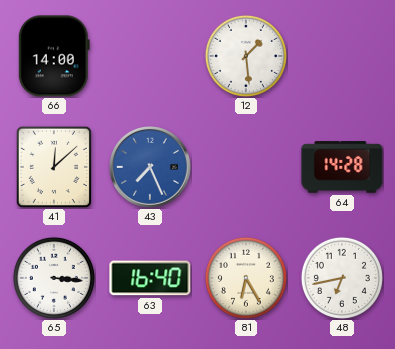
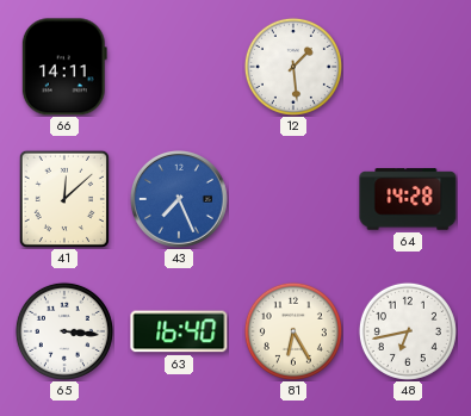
66: 14:00 -> 14:11 (64, 67)
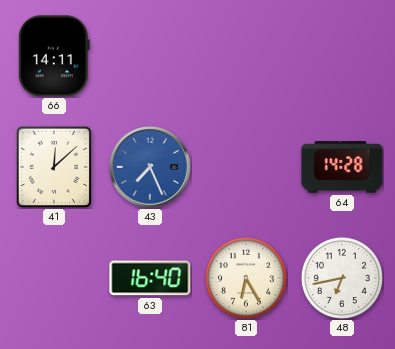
12: 1:29 -> none (293, 67)
65: 3:16 -> none (64, 331)
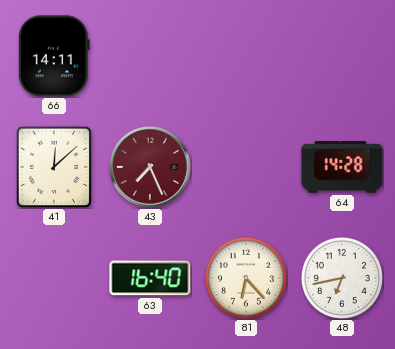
43 dial: blue -> burgundy (151, 168)
81: 6:25 -> 6:23 (246, 278)
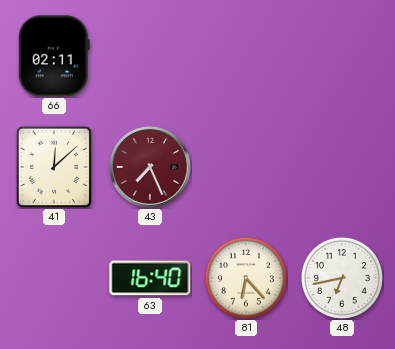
66: 14:11 -> 02:11 (54, 56)
64: 14:28 -> none (342, 167)
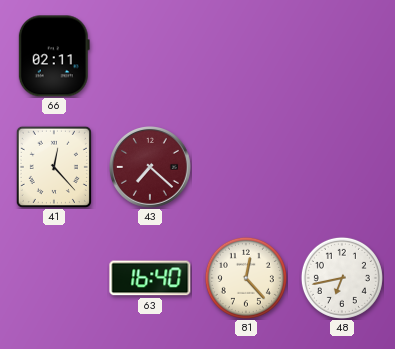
41: 12:08 -> 12:23 (54, 167)
43: 7:26 -> 7:22 (151, 168)
81: 6:23 -> 12:23 (246, 278)
